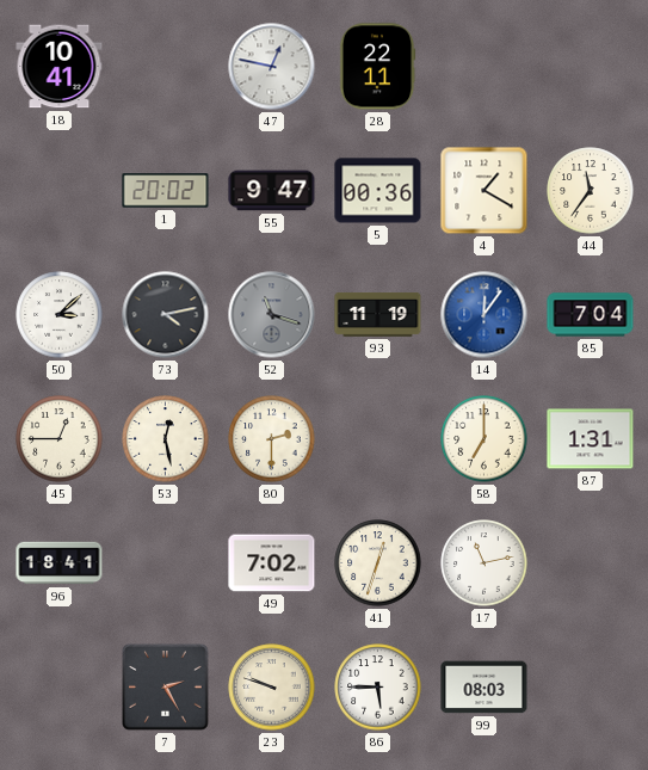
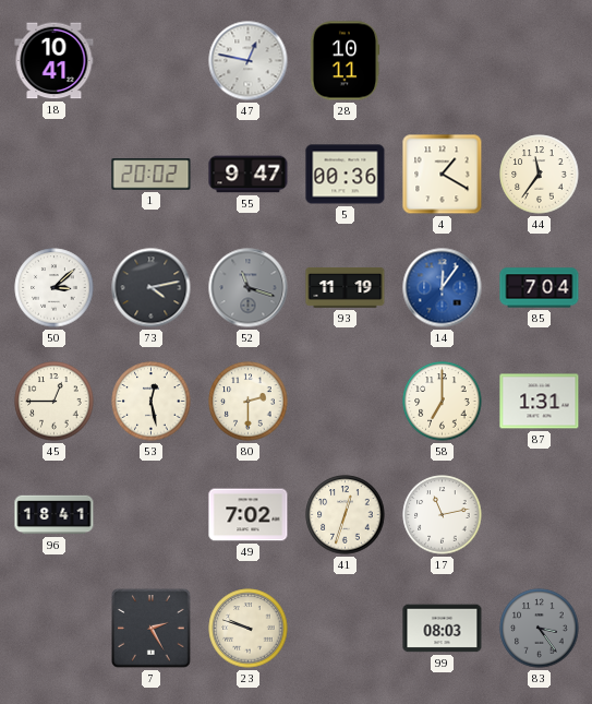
28: 22:11 -> 10:11 (345, 61)
86: 5:45 -> none (378, 688)
83: none -> 3:24 (540, 629)
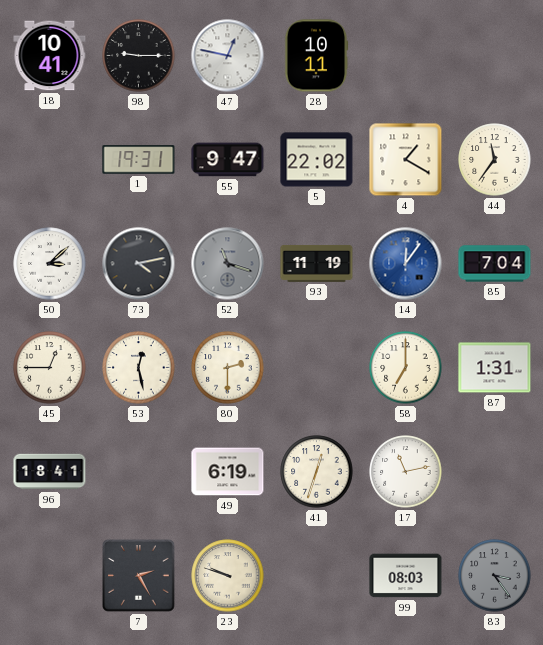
98: none -> 9:15 (139, 56)
1: 20:02 -> 19:31 (139, 160)
5: 00:36 -> 22:02 (317, 160)
49: 7:02 -> 6:19 (228, 472)
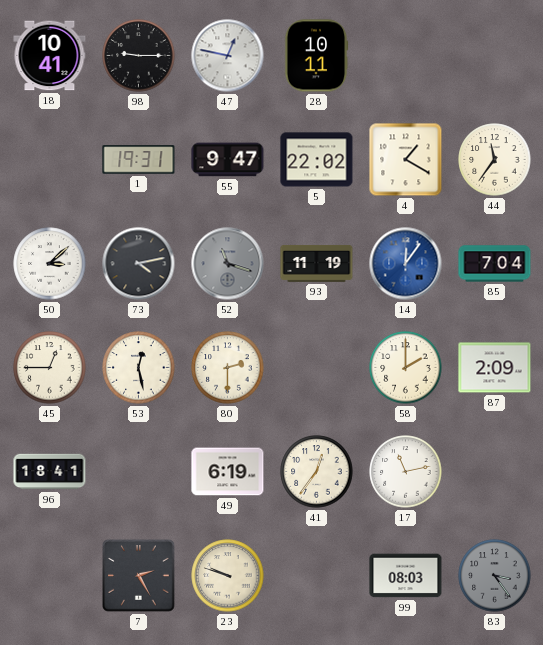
58: 7:00 -> 2:00 (406, 368)
87: 1:31 -> 2:09 (495, 368)
41: 12:33 -> 12:36 (317, 472)
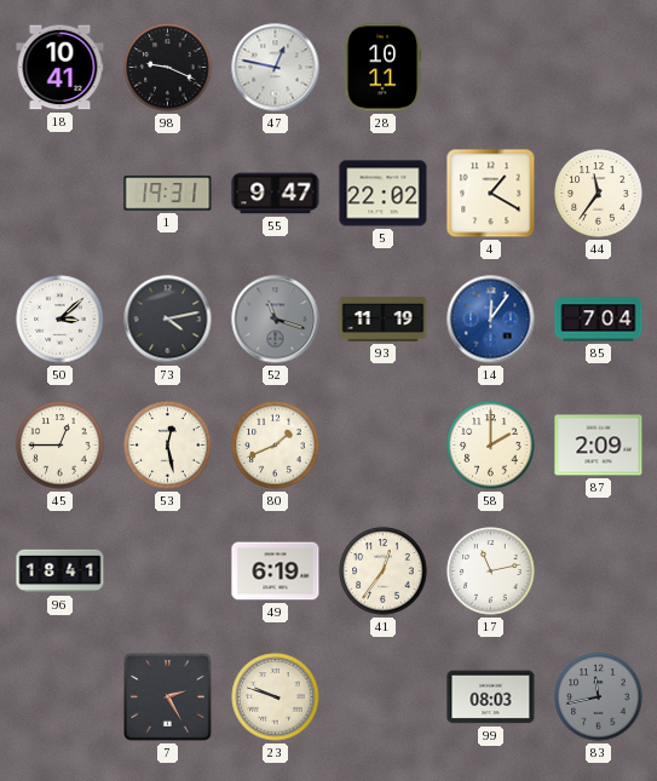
98: 9:15 -> 9:19 (168, 68)
80: 2:30 -> 1:41 (276, 446)
83: 3:24 -> 11:43 (599, 697)
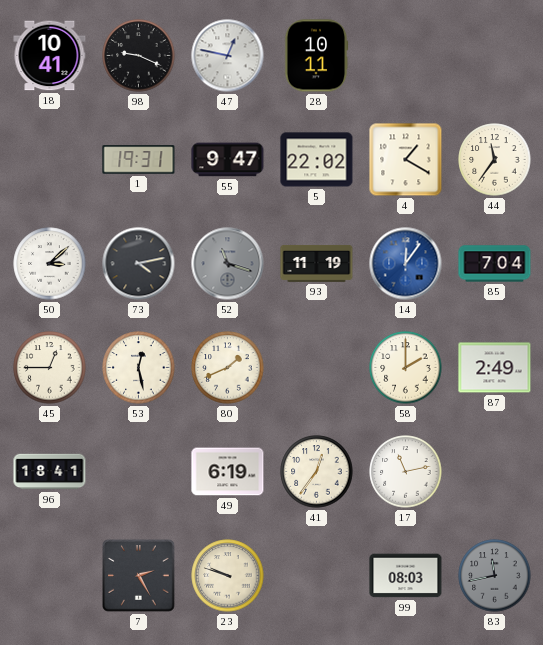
87: 2:09 -> 2:49 (495, 368)
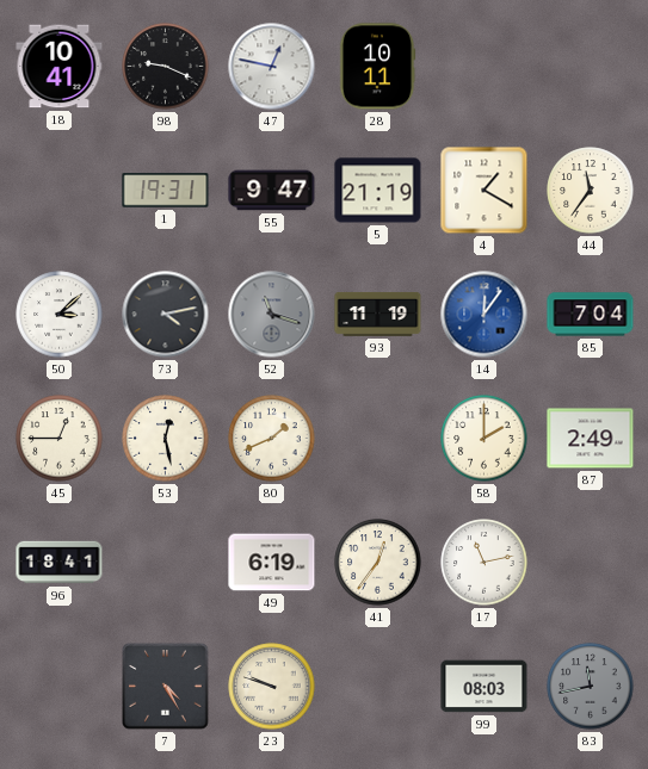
5: 22:02 -> 21:19 (378, 191)
7: 2:25 -> 4:25 (166, 687)
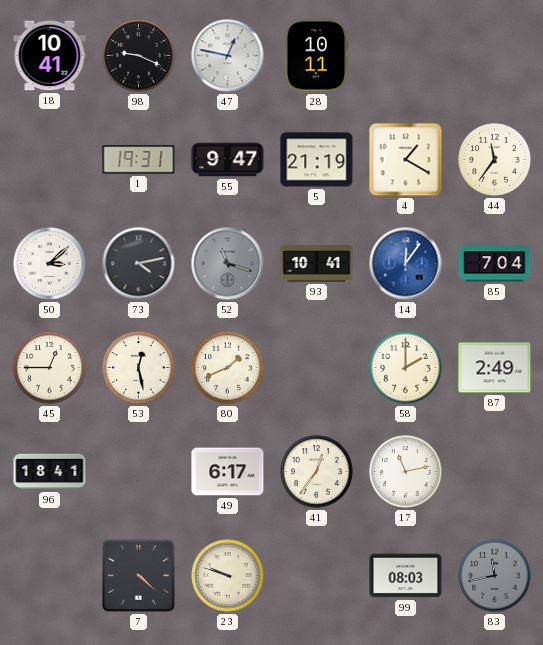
93: 11:19 -> 10:41 (317, 263)
49: 6:19 -> 6:17 (228, 472)
7: 4:25 -> 4:22 (139, 576)
